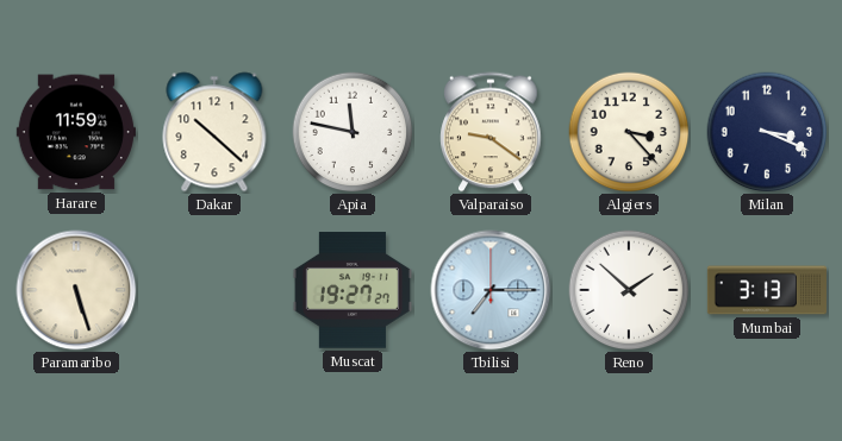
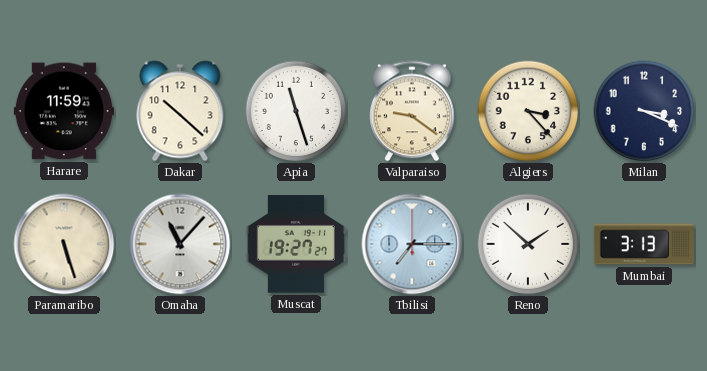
Apia: 11:47 -> 11:27 (296, 111)
Omaha: none -> 11:07 (180, 244)
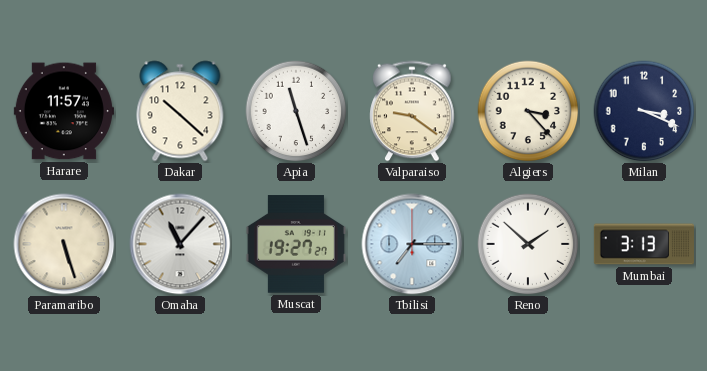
Harare: 11:59 -> 11:57 (64, 111)
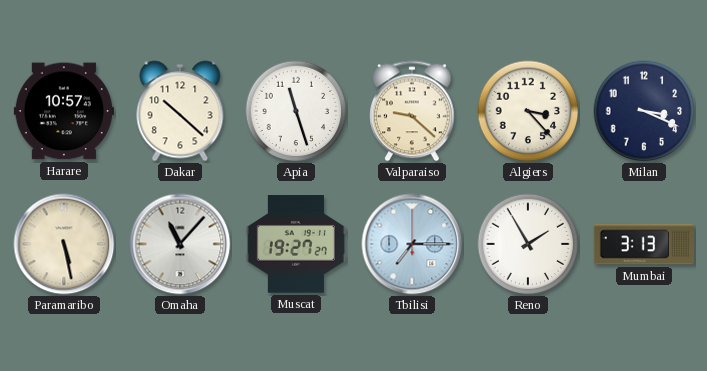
Harare: 11:57 -> 10:57 (64, 111)
Valparaiso: 9:21 -> 9:22 (412, 111)
Paramaribo: 5:27 -> 5:28 (64, 244)
Reno: 1:52 -> 1:55 (528, 244)
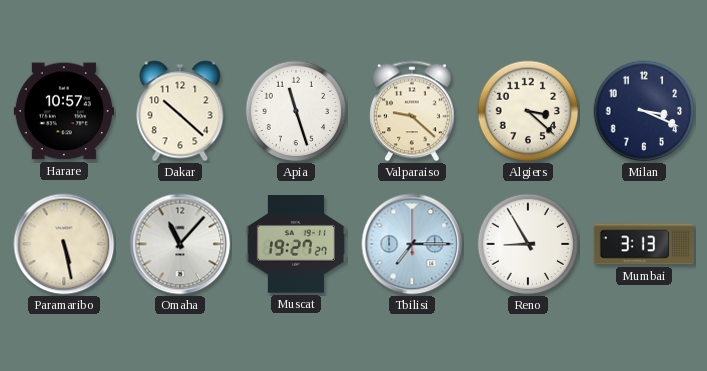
Algiers: 3:23 -> 3:22 (528, 111)
Reno: 1:55 -> 8:55 (528, 244)
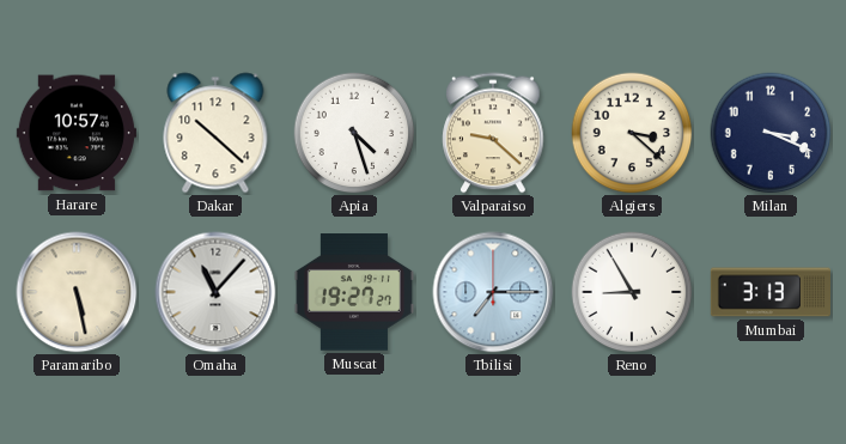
Apia: 11:27 -> 4:27 (354, 133)
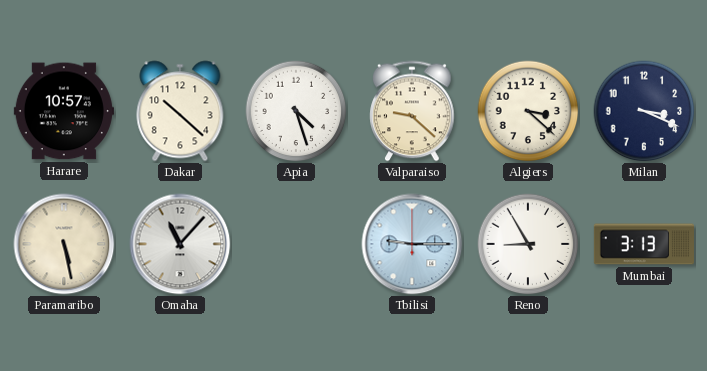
Muscat: 19:27 -> none (354, 292)
Tbilisi: 7:15 -> 9:15 (412, 244)
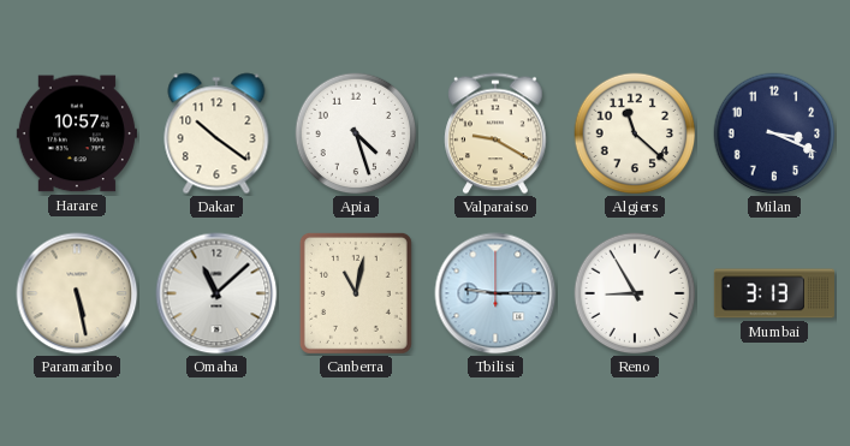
Dakar: 10:22 -> 10:21 (216, 133)
Valparaiso: 9:22 -> 9:20 (495, 133)
Algiers: 3:22 -> 11:22 (635, 133)
Omaha: 11:07 -> 11:08 (216, 293)
Canberra: none -> 11:02 (356, 293)
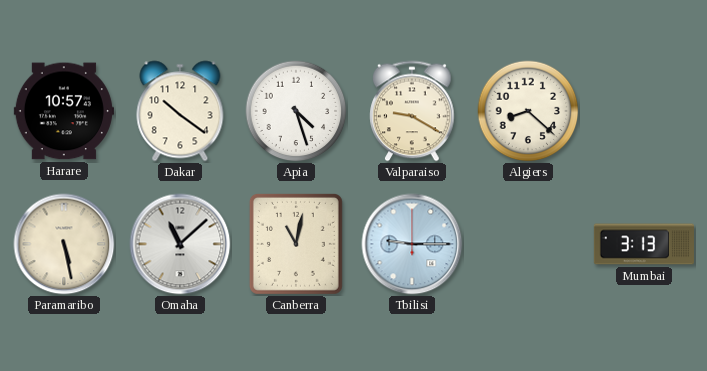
Algiers: 11:22 -> 8:22 (528, 111)
Milan: 3:19 -> none (774, 133)
Reno: 8:55 -> none (635, 293)
